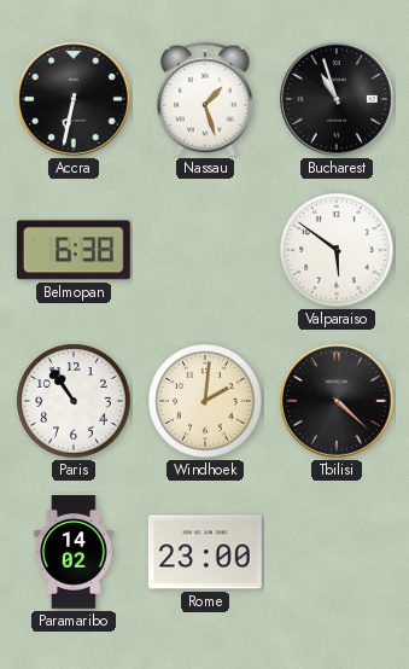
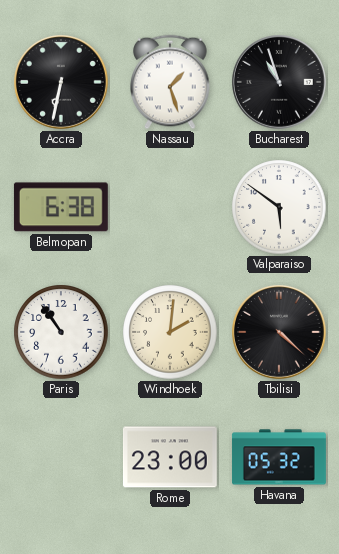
Paramaribo: 14:02 -> none (74, 553)
Havana: none -> 05:32 (279, 457)
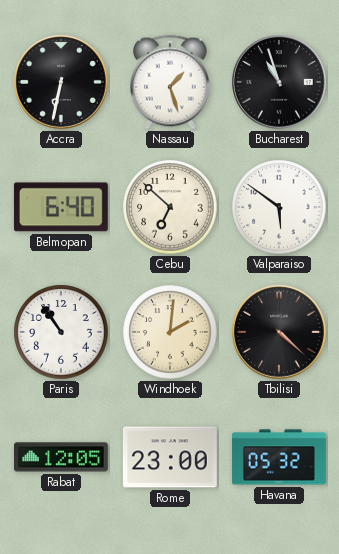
Belmopan: 6:38 -> 6:40 (61, 207)
Cebu: none -> 6:52 (170, 207)
Rabat: none -> 12:05 (61, 457)
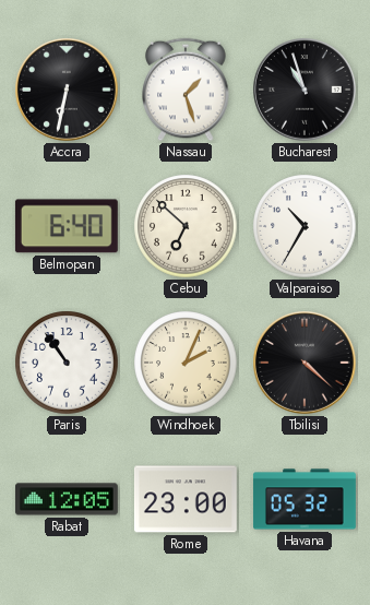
Valparaiso: 5:51 -> 10:35 (305, 226)
Windhoek: 2:01 -> 2:04 (186, 363)
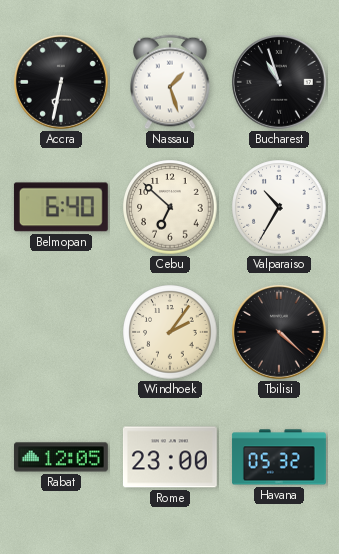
Paris: 10:54 -> none (67, 363)
Windhoek: 2:04 -> 2:06 (170, 332)
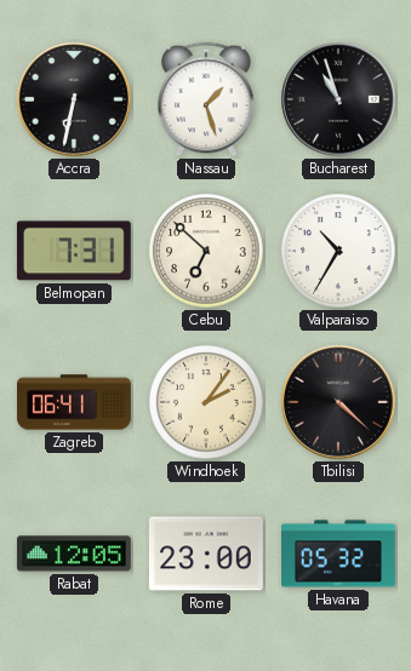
Belmopan: 6:40 -> 7:31 (74, 251)
Zagreb: none -> 06:41 (75, 402)
